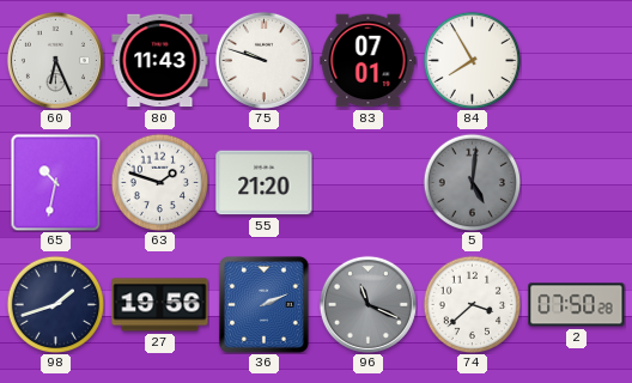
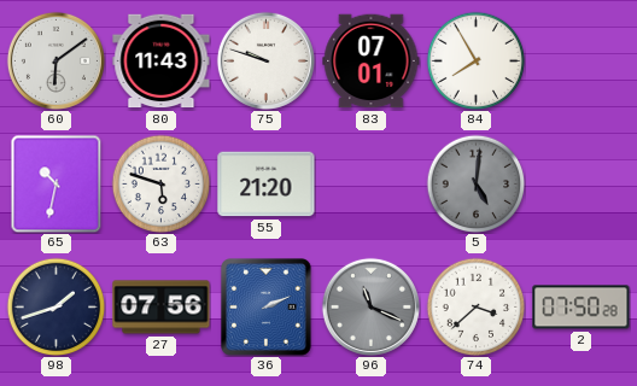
60: 6:26 -> 6:09 (55, 60)
63: 1:48 -> 5:48 (160, 183)
27: 19:56 -> 07:56 (162, 308)
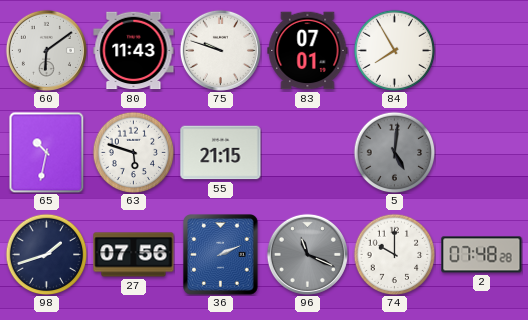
55: 21:20 -> 21:15 (221, 153)
74: 3:38 -> 10:00 (394, 254)
2: 07:50 -> 07:48 (482, 255)
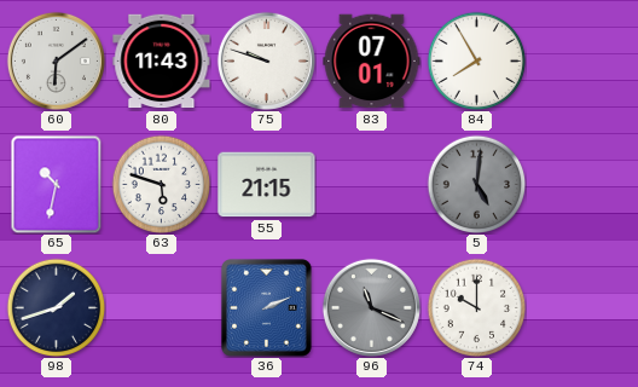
27: 07:56 -> none (134, 255)
2: 07:48 -> none (482, 255)
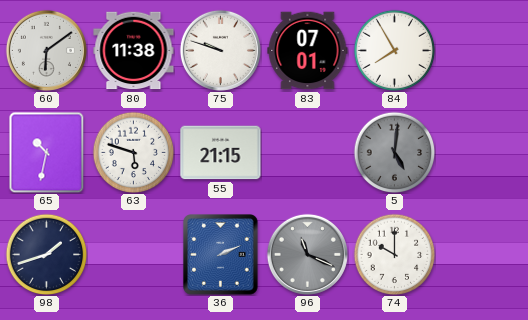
80: 11:43 -> 11:38 (134, 51)
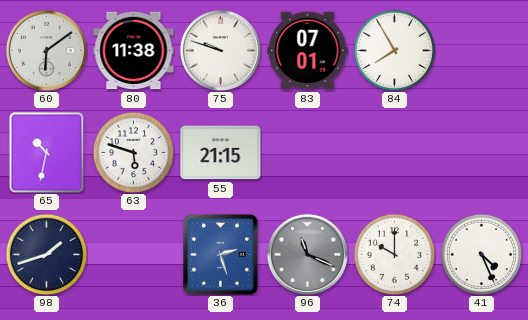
5: 5:01 -> none (394, 152)
36: 2:11 -> 2:27 (221, 255)
41: none -> 4:26 (481, 254)
